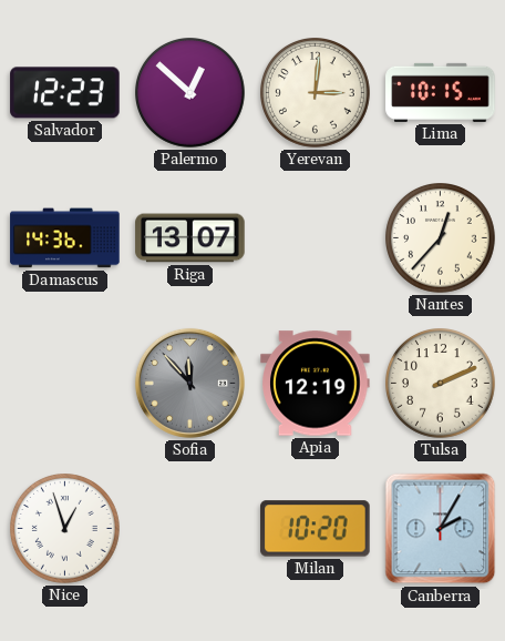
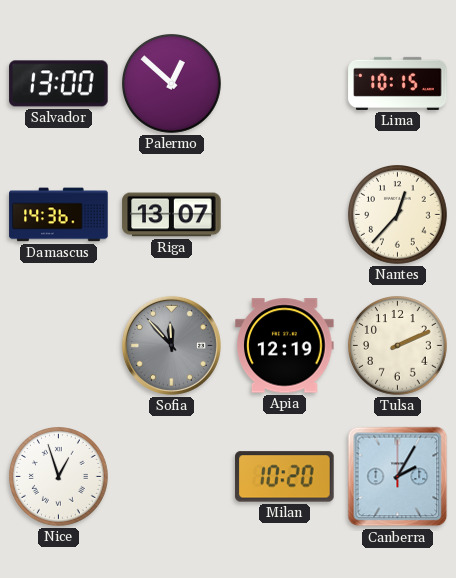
Salvador: 12:23 -> 13:00 (59, 84)
Yerevan: 3:01 -> none (316, 93)
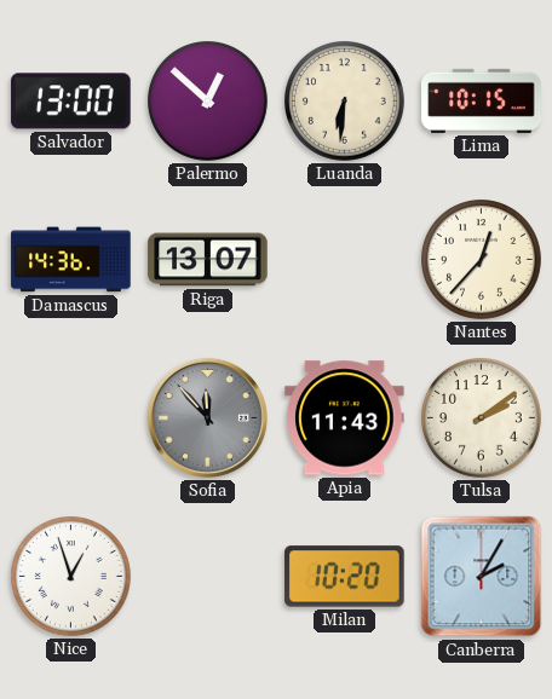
Luanda: none -> 6:31 (345, 102)
Apia: 12:19 -> 11:43 (345, 418)
Tulsa: 2:11 -> 2:09 (482, 418)
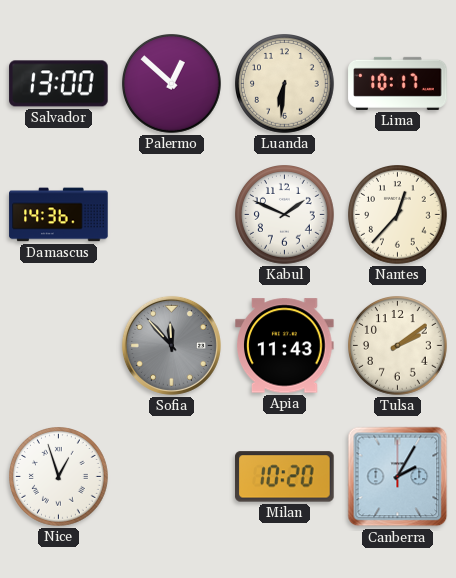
Lima: 10:15 -> 10:17 (398, 83)
Riga: 13:07 -> none (208, 260)
Kabul: none -> 1:49 (285, 215)
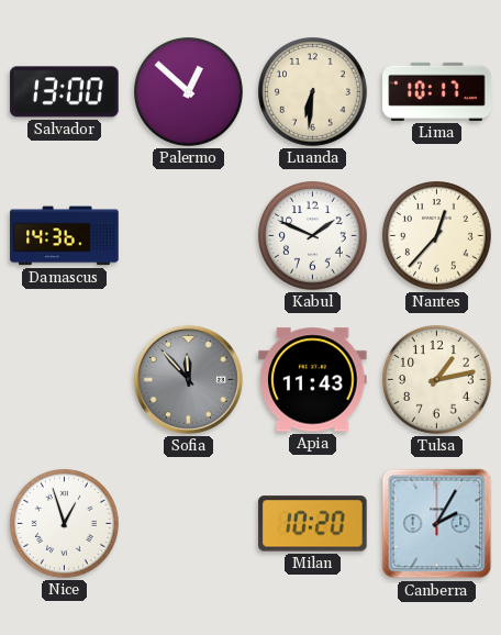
Tulsa: 2:09 -> 1:13 (437, 380)
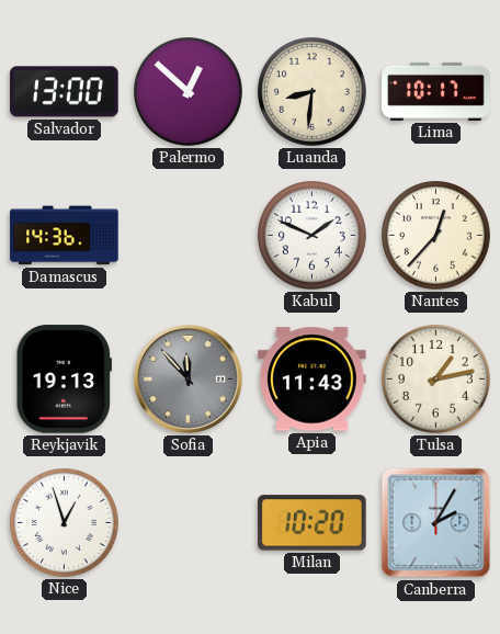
Luanda: 6:31 -> 8:31 (312, 92)
Reykjavik: none -> 19:13 (64, 380)
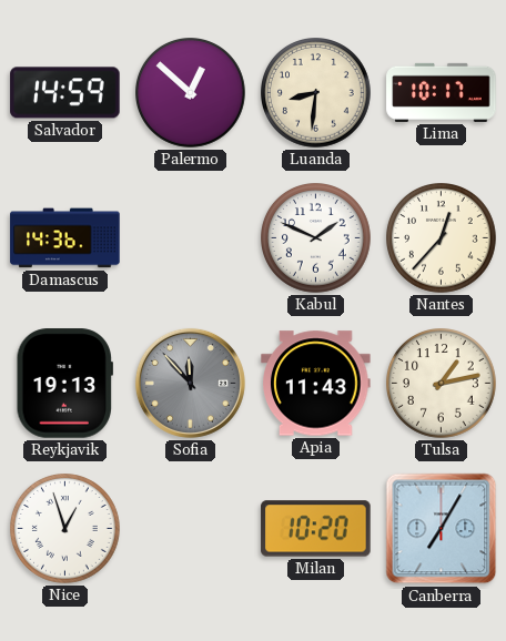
Salvador: 13:00 -> 14:59 (65, 93)
Canberra: 2:05 -> 7:05 (442, 529)
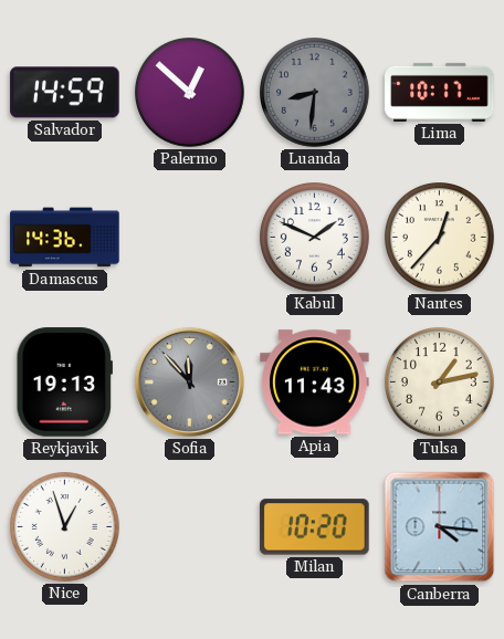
Luanda dial: cream -> grey (315, 93)
Canberra: 7:05 -> 4:16 (440, 527)
